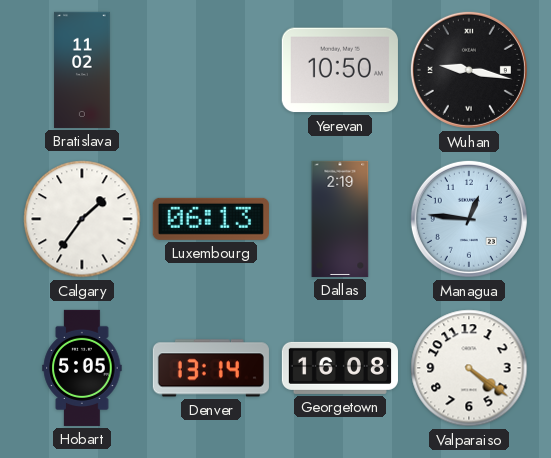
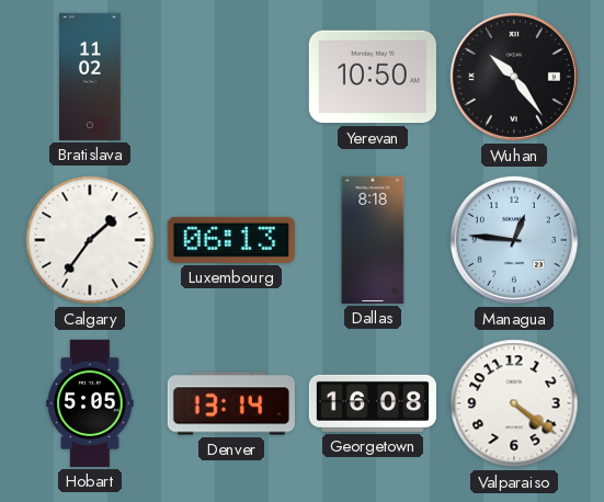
Wuhan: 9:17 -> 10:24 (514, 77)
Dallas: 2:19 -> 8:18 (373, 240)
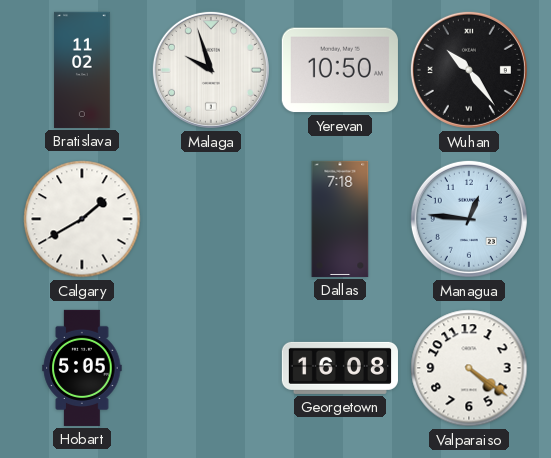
Malaga: none -> 9:57 (211, 70)
Calgary: 1:36 -> 1:40 (82, 219)
Luxembourg: 06:13 -> none (231, 240)
Dallas: 8:18 -> 7:18 (340, 219)
Denver: 13:14 -> none (231, 403)
